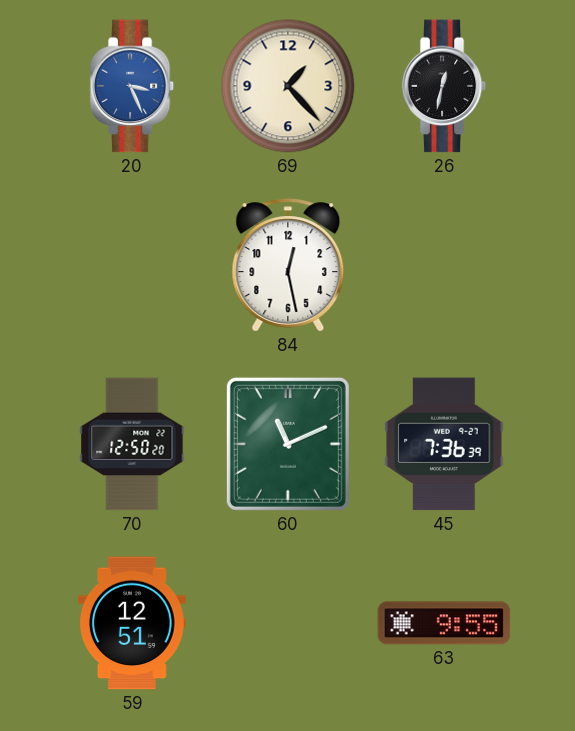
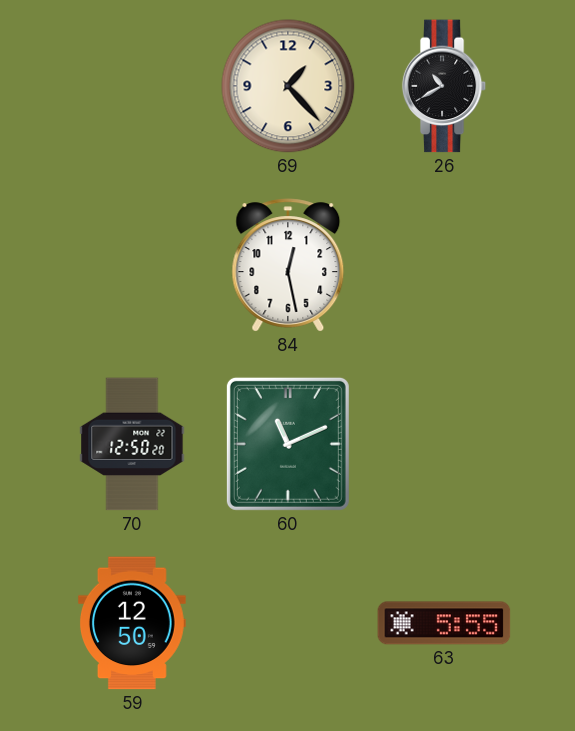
20: 3:26 -> none (132, 86)
26: 12:32 -> 10:40 (444, 86)
45: 7:36 -> none (444, 444)
59: 12:51 -> 12:50 (132, 623)
63: 9:55 -> 5:55 (444, 623)
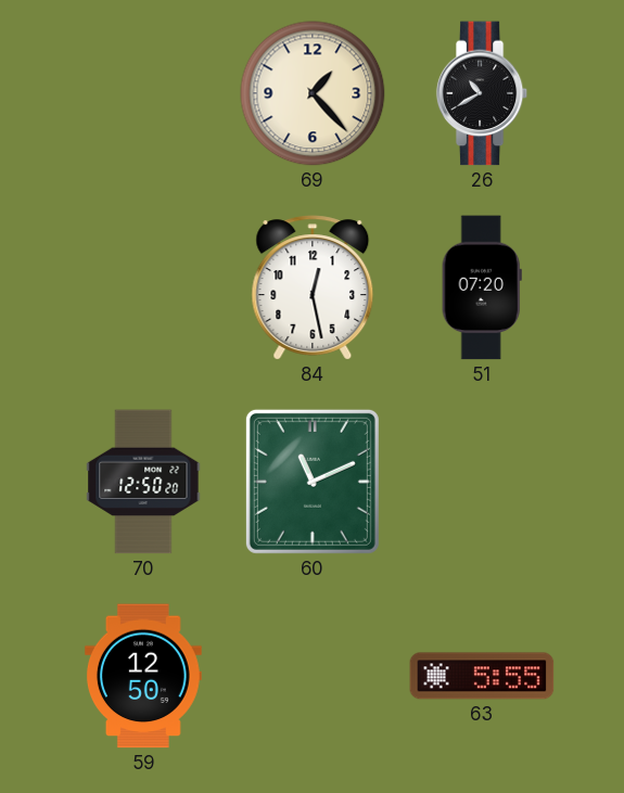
51: none -> 07:20 (482, 287)
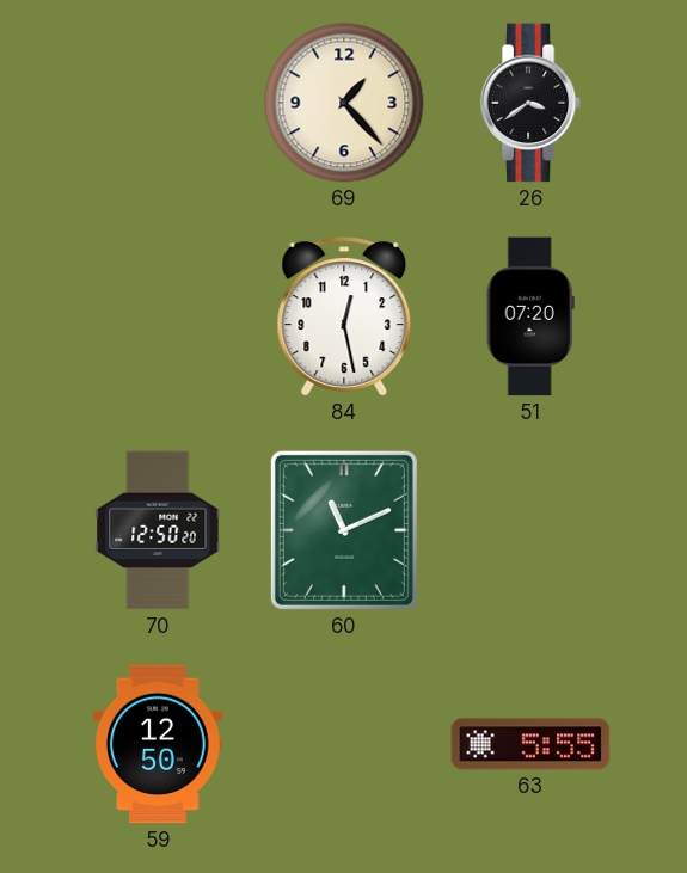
26: 10:40 -> 3:39 (530, 103)
